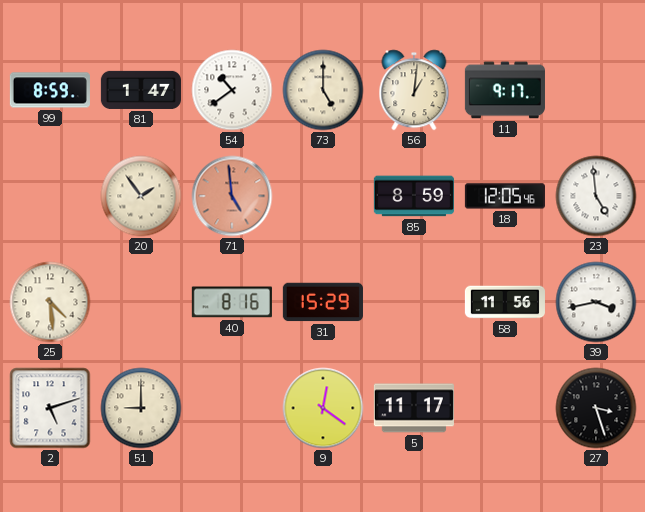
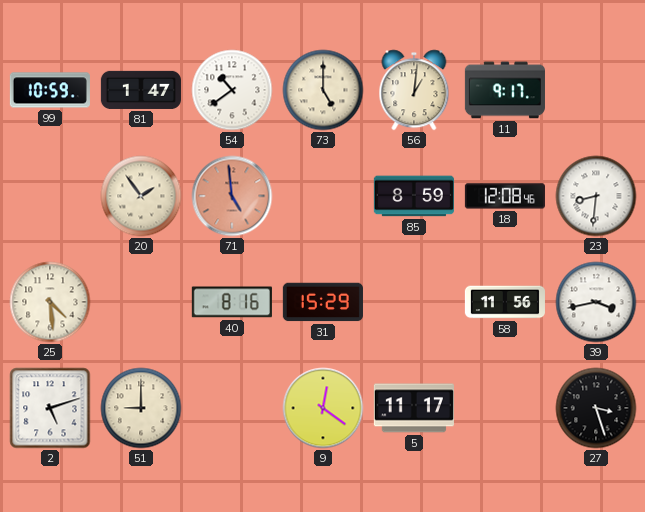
99: 8:59 -> 10:59 (50, 90)
18: 12:05 -> 12:08 (505, 196)
23: 4:59 -> 8:31 (596, 196)
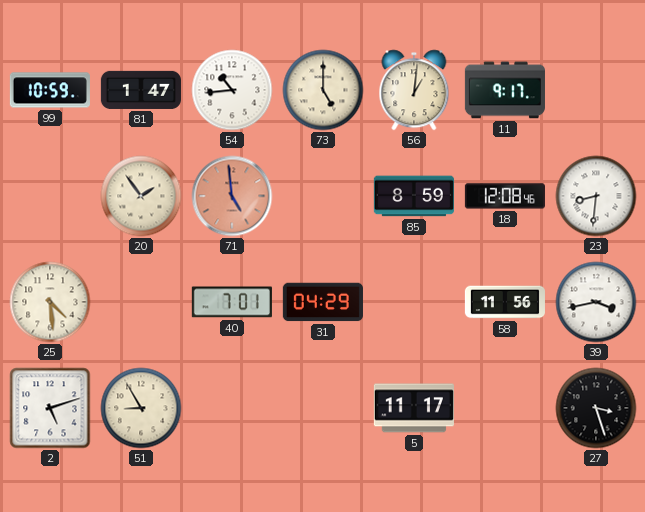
54: 10:39 -> 10:44 (232, 90)
40: 8:16 -> 7:01 (232, 302)
31: 15:29 -> 04:29 (323, 302)
51: 9:00 -> 8:55 (141, 408)
9: 12:21 -> none (323, 408)
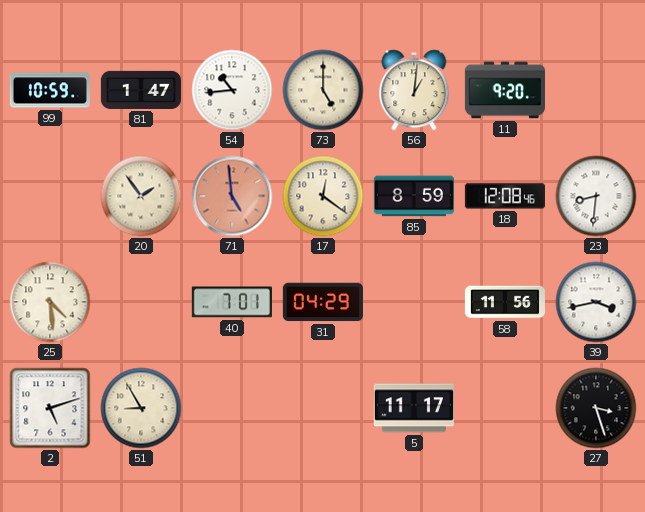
11: 9:17 -> 9:20 (505, 90)
17: none -> 12:21 (323, 196)
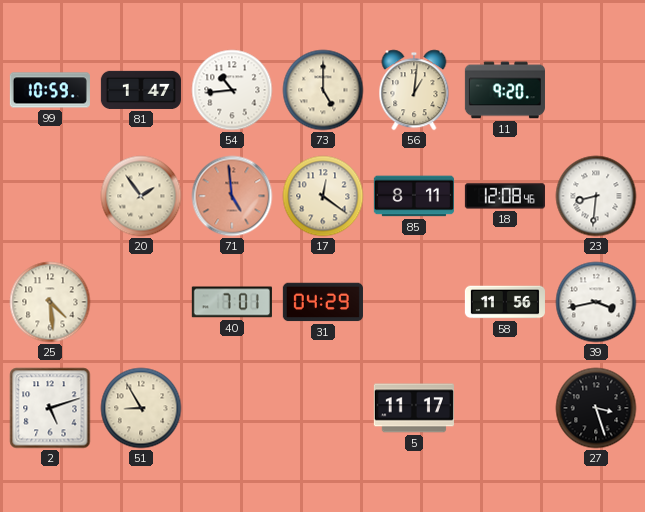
85: 8:59 -> 8:11 (414, 196)
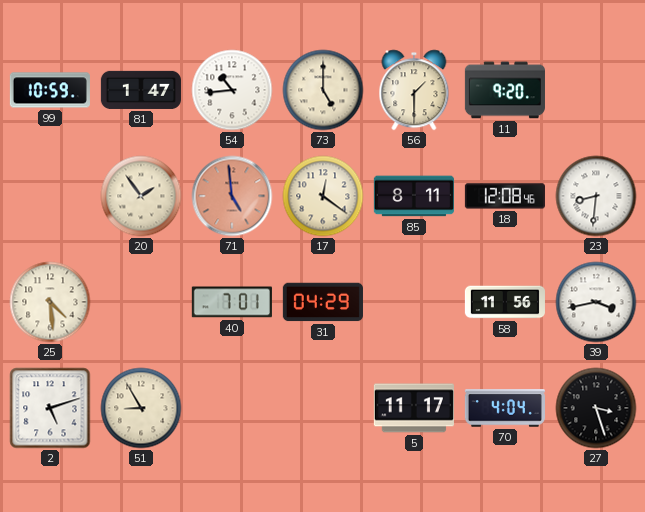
56: 1:01 -> 1:30 (414, 90)
70: none -> 4:04 (505, 408)
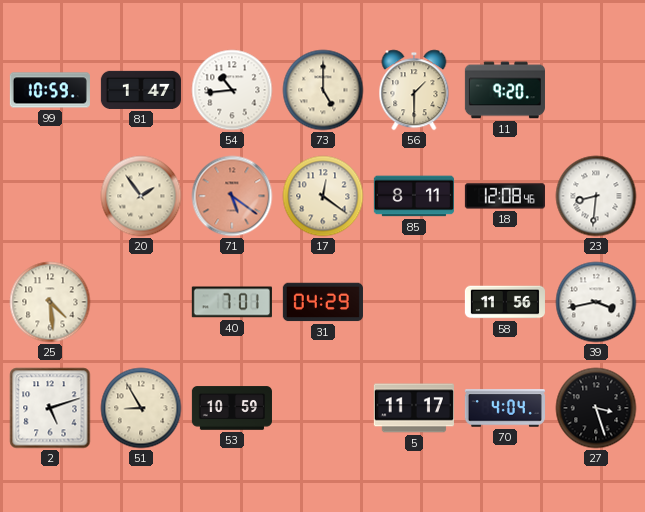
71: 4:59 -> 5:21 (232, 196)
53: none -> 10:59 (231, 408)
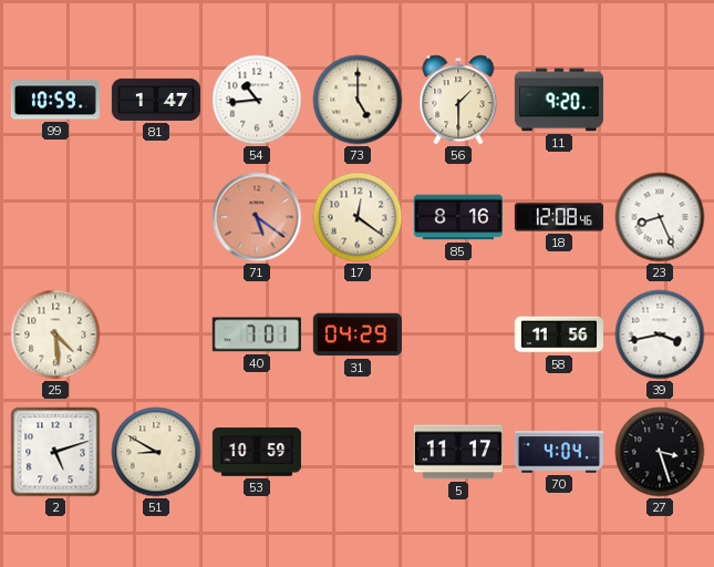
20: 1:54 -> none (141, 196)
85: 8:11 -> 8:16 (458, 217)
23: 8:31 -> 8:26 (660, 217)
51: 8:55 -> 8:50 (156, 452)
